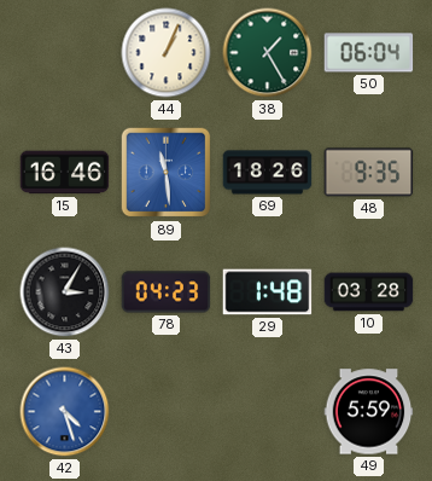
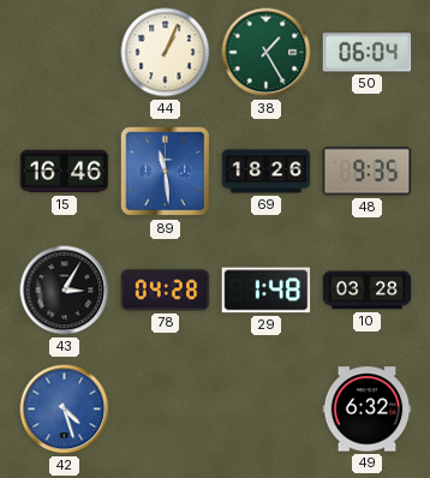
78: 04:23 -> 04:28 (166, 291)
49: 5:59 -> 6:32 (368, 410)
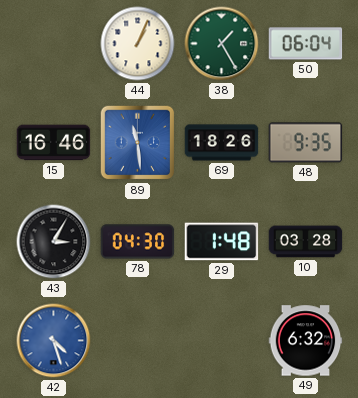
78: 04:28 -> 04:30 (138, 242)
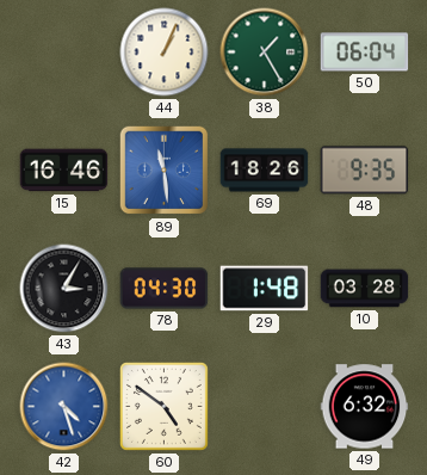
60: none -> 4:51 (163, 406)
